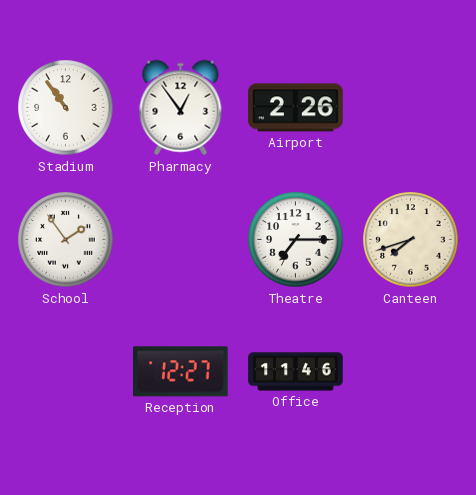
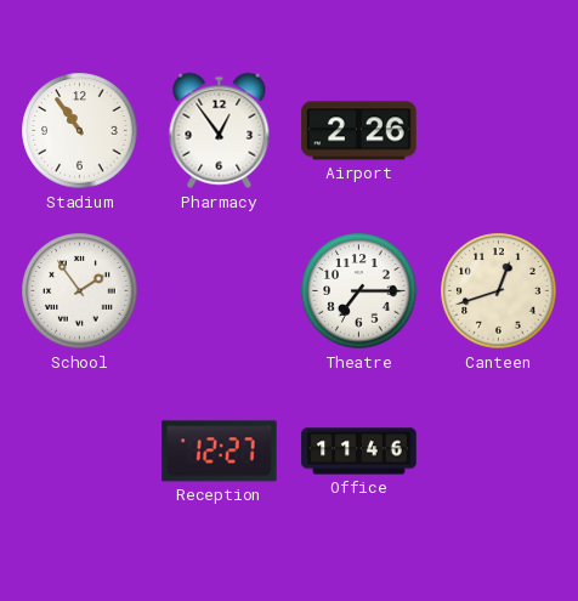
Canteen: 7:42 -> 12:42 (499, 291)
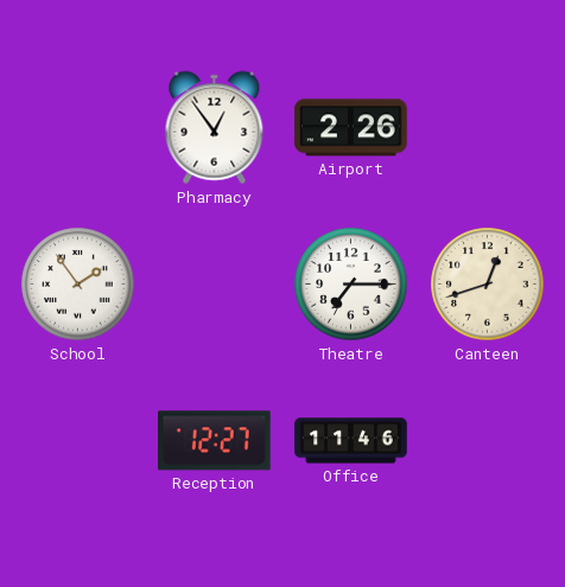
Stadium: 10:54 -> none (80, 131)
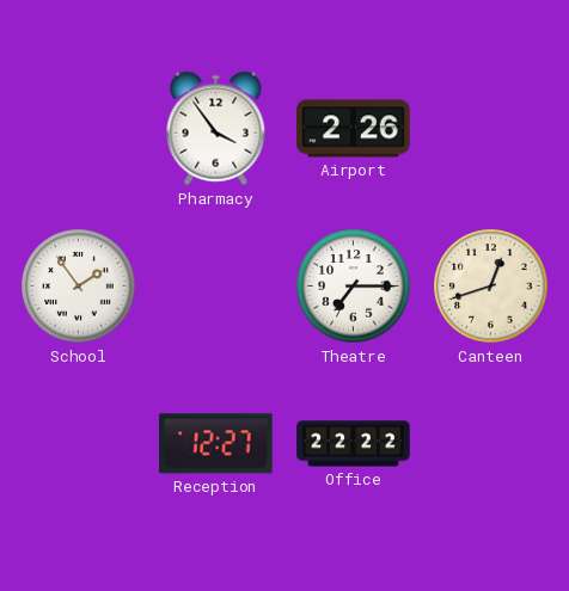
Pharmacy: 12:54 -> 3:54 (216, 129)
Office: 11:46 -> 22:22 (354, 444)
